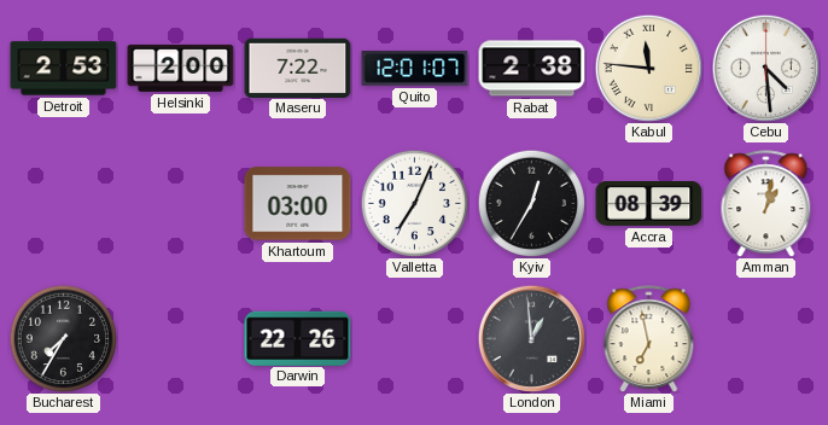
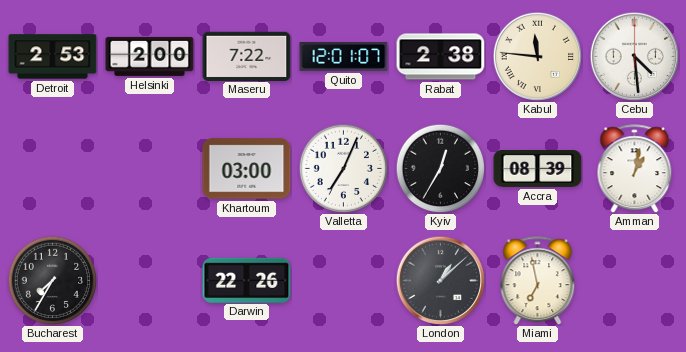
London: 12:59 -> 1:08 (440, 280)
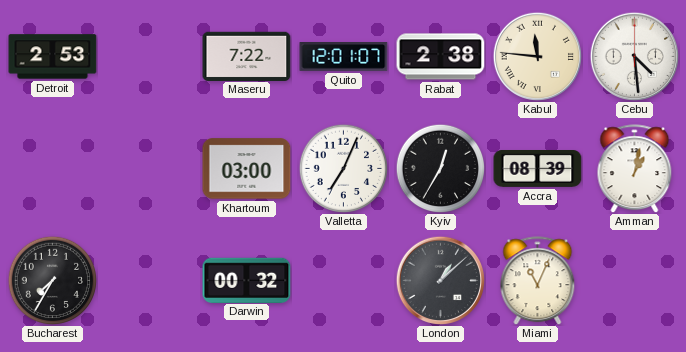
Helsinki: 2:00 -> none (150, 56)
Darwin: 22:26 -> 00:32 (247, 280)
Miami: 6:58 -> 11:04 (538, 281)
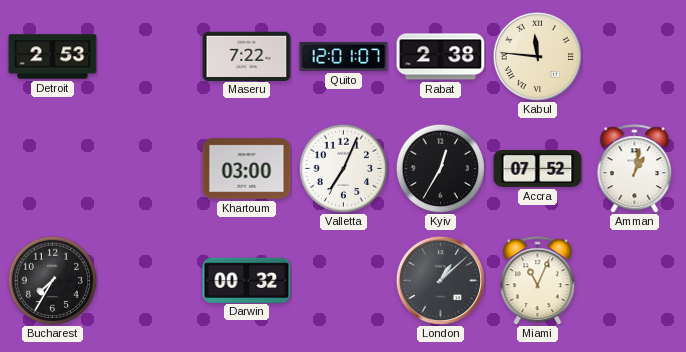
Cebu: 4:29 -> none (634, 56)
Accra: 08:39 -> 07:52 (538, 169)
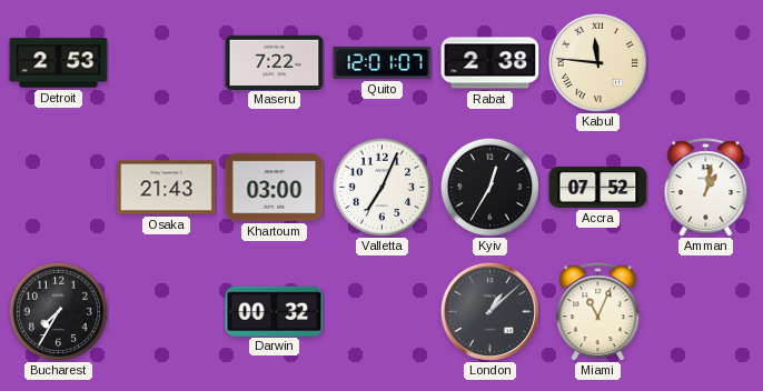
Osaka: none -> 21:43 (167, 188)
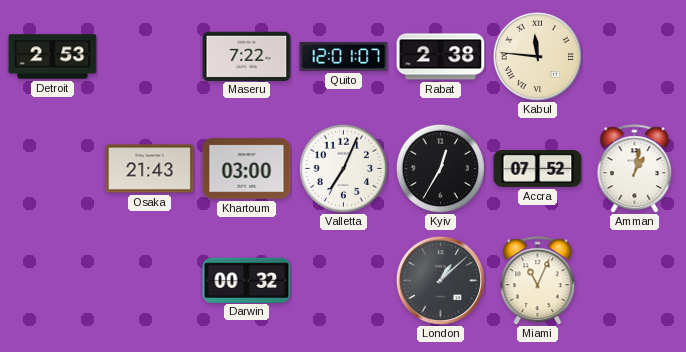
Bucharest: 7:35 -> none (58, 311)
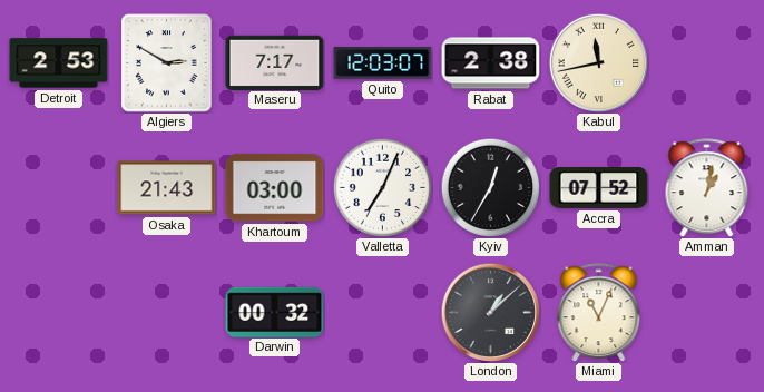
Algiers: none -> 2:50 (167, 63)
Maseru: 7:22 -> 7:17 (275, 62)
Quito: 12:01 -> 12:03 (383, 63)
Kabul: 11:46 -> 11:43 (598, 62)
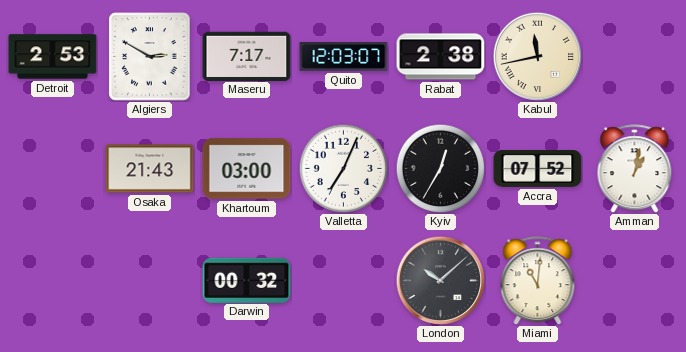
London: 1:08 -> 10:08 (440, 280)
Miami: 11:04 -> 11:01 (538, 281)
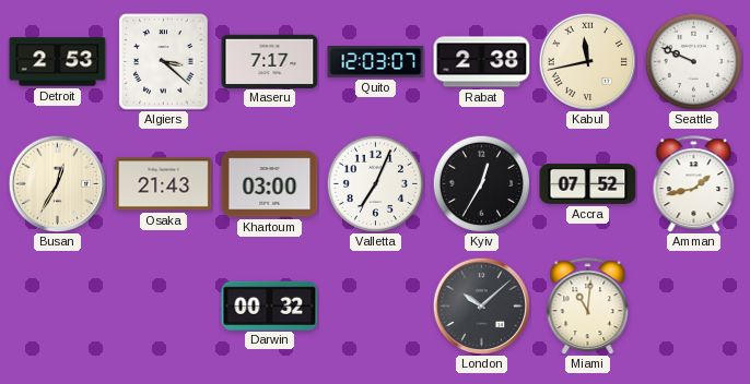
Algiers: 2:50 -> 3:22 (164, 62)
Seattle: none -> 9:49 (693, 61)
Busan: none -> 12:35 (57, 183)
Amman: 1:02 -> 1:43 (694, 184)
